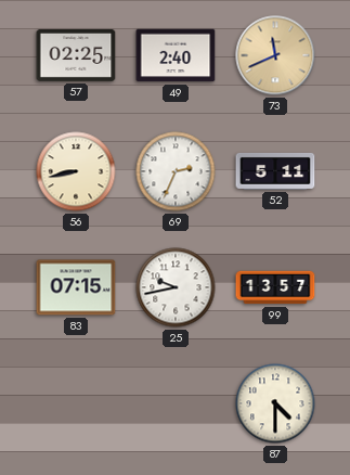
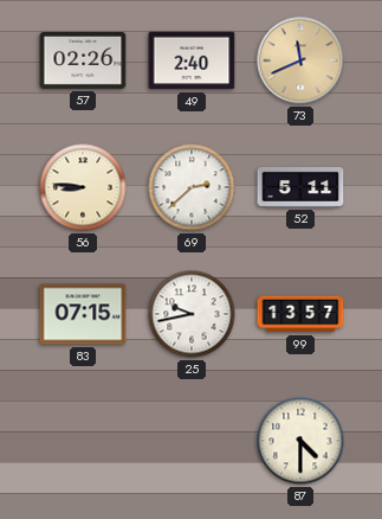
57: 02:25 -> 02:26 (83, 60)
56: 8:43 -> 8:46 (83, 187)
69: 2:34 -> 2:38 (192, 187)
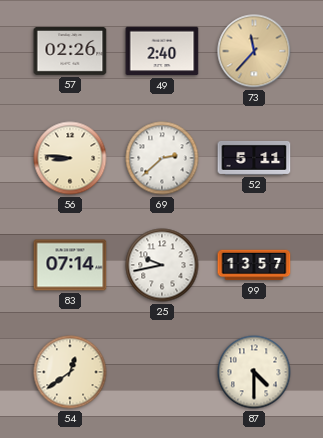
73: 11:41 -> 11:37 (254, 51)
83: 07:15 -> 07:14 (70, 265)
54: none -> 12:39 (70, 372)
